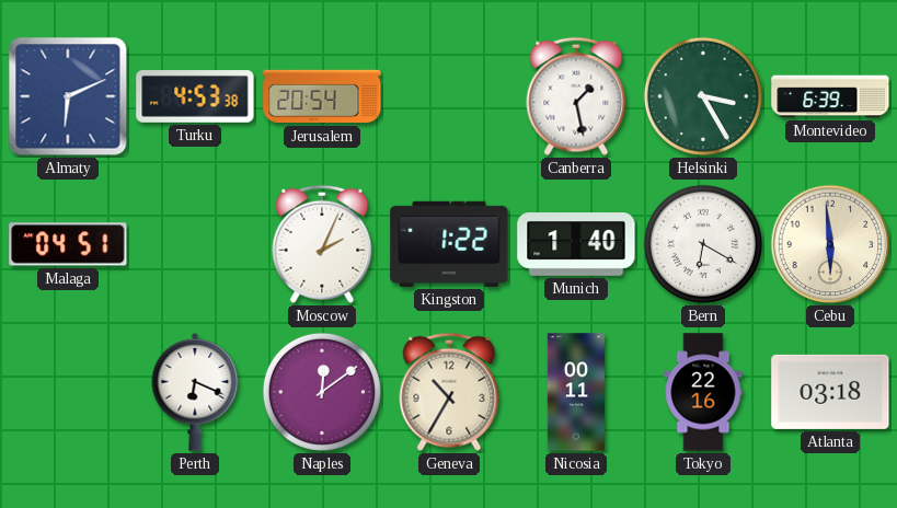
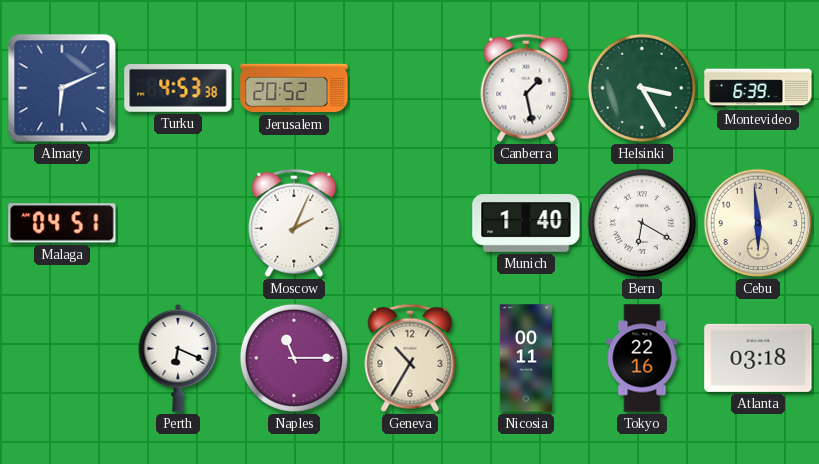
Jerusalem: 20:54 -> 20:52 (294, 88)
Kingston: 1:22 -> none (449, 244)
Naples: 12:09 -> 11:15 (294, 358)
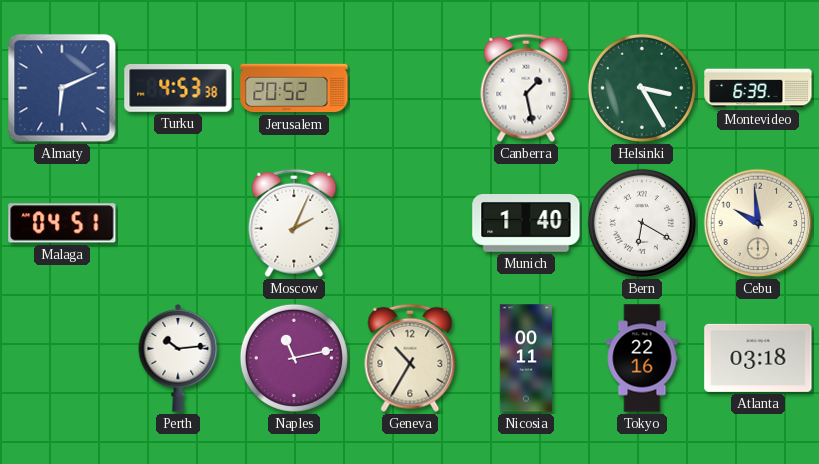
Cebu: 5:59 -> 9:59 (758, 223)
Perth: 6:19 -> 10:14 (178, 358)
Naples: 11:15 -> 11:13 (294, 358)
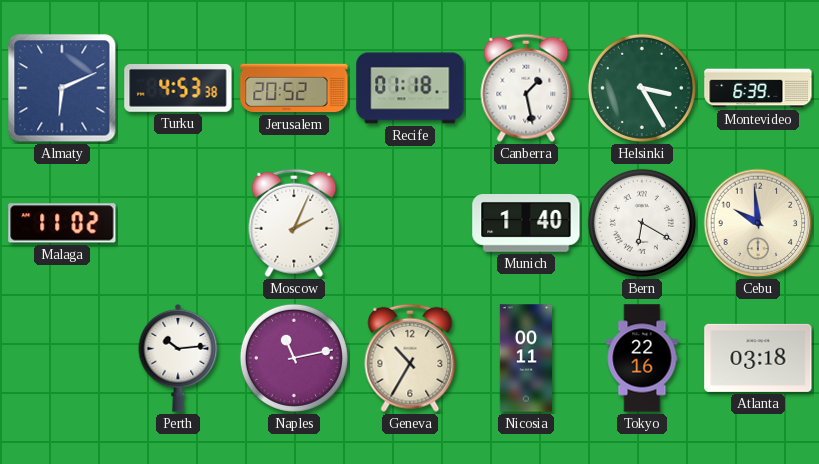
Recife: none -> 01:18 (410, 88)
Malaga: 04:51 -> 11:02 (62, 223)
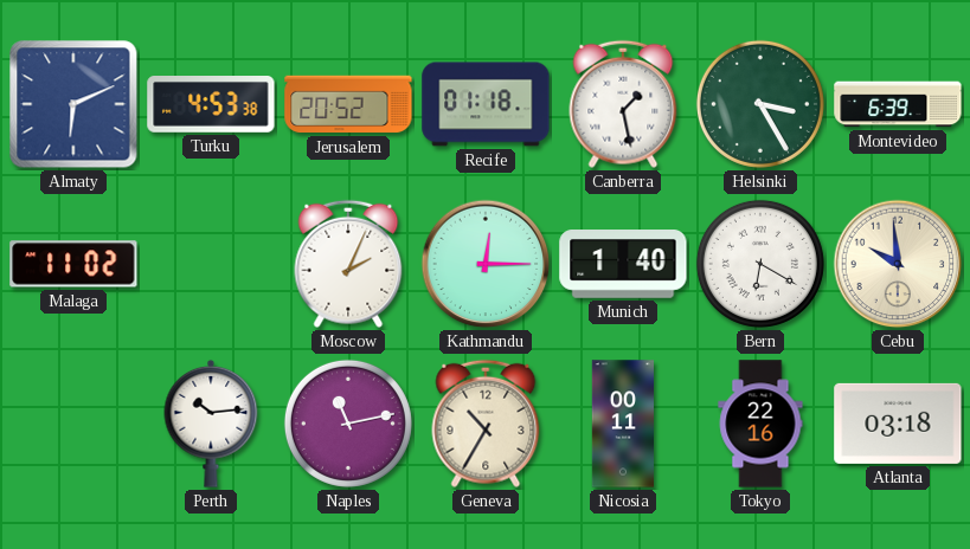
Kathmandu: none -> 12:15 (486, 264)
